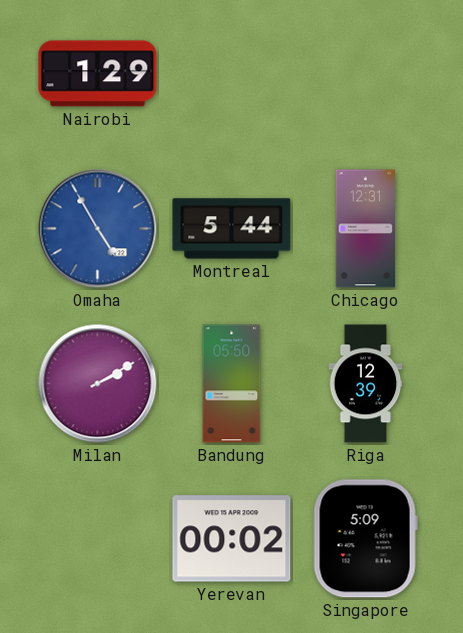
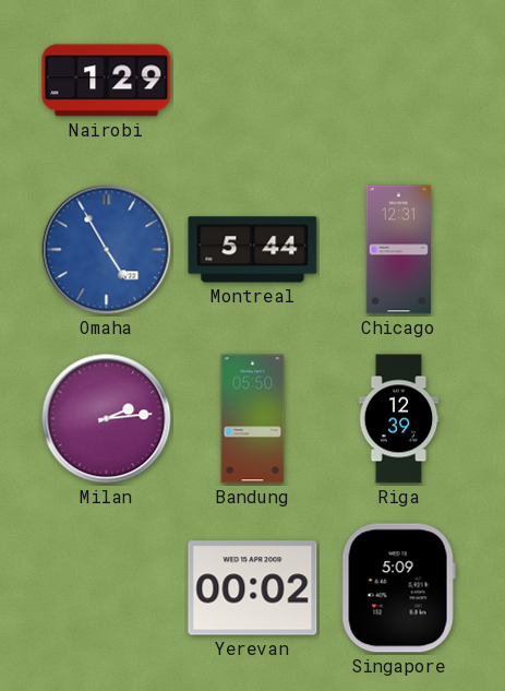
Milan: 2:10 -> 2:14 (107, 419)
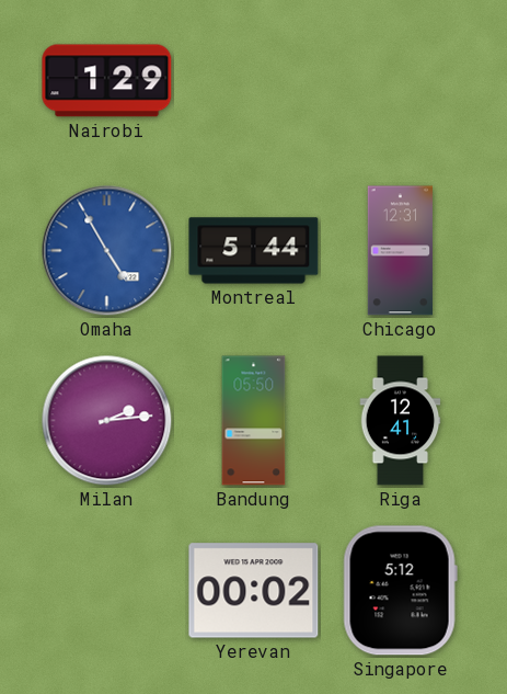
Riga: 12:39 -> 12:41 (401, 421)
Singapore: 5:09 -> 5:12 (400, 591)
